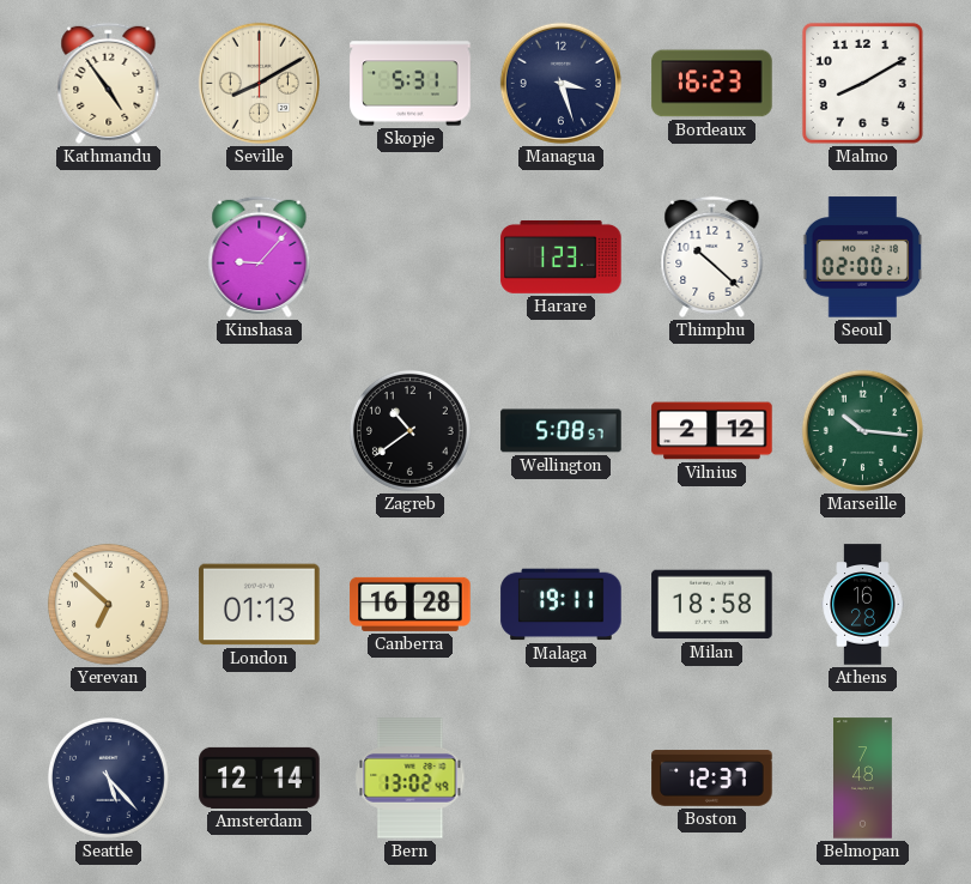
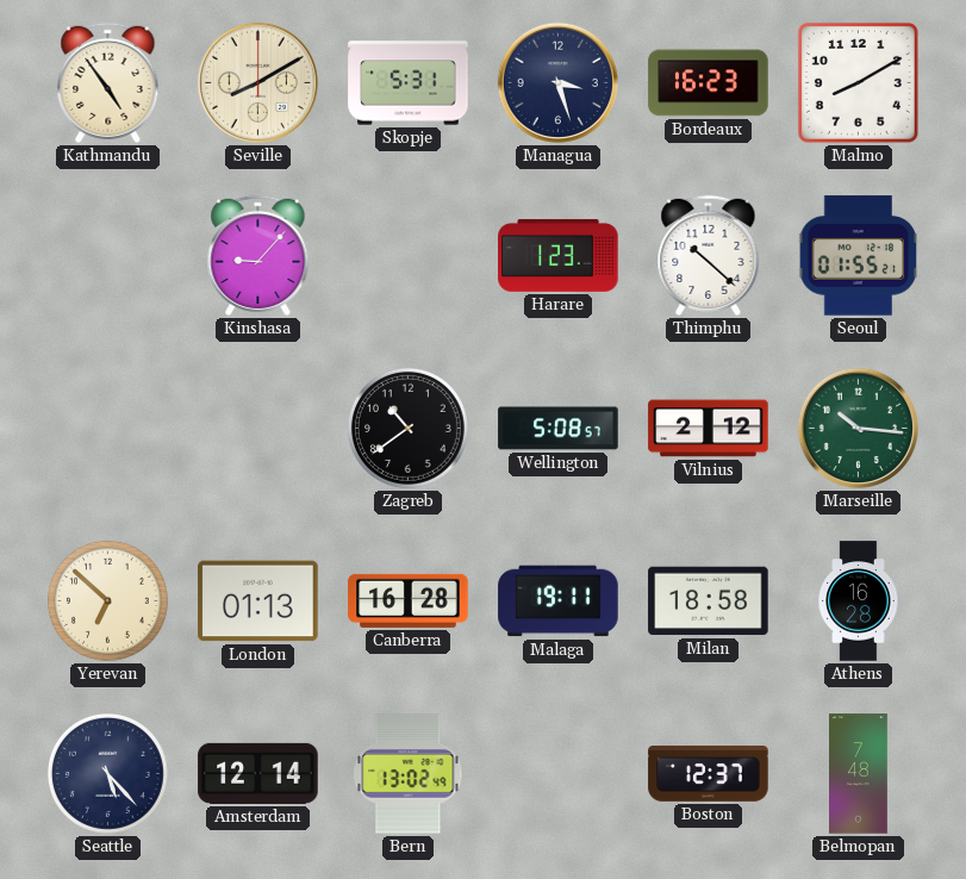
Seoul: 02:00 -> 01:55 (859, 256)
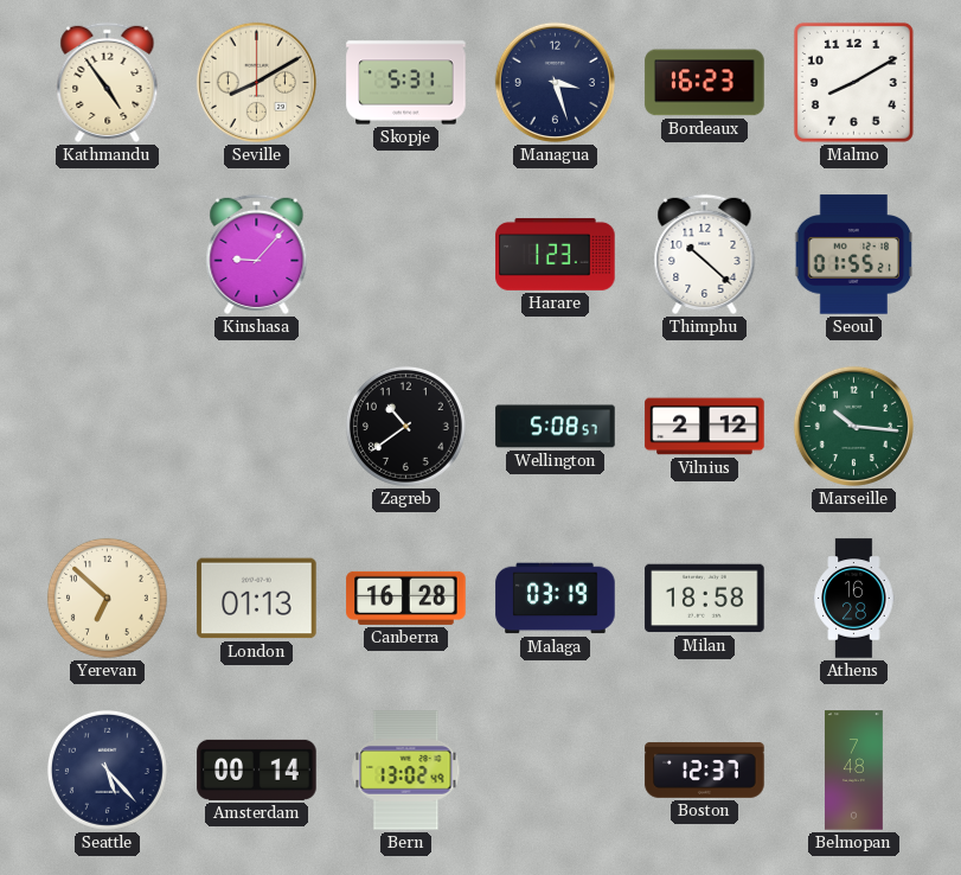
Malaga: 19:11 -> 03:19 (556, 599)
Amsterdam: 12:14 -> 00:14 (257, 769)
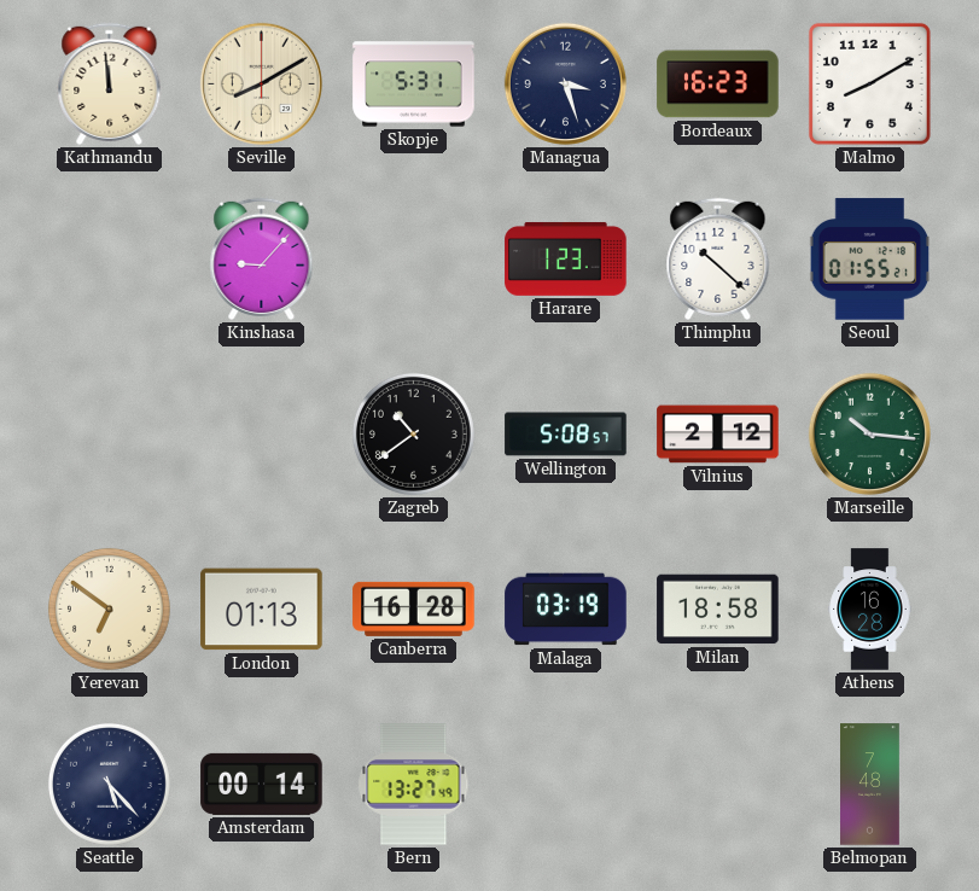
Kathmandu: 4:54 -> 11:59 (110, 83)
Yerevan: 6:52 -> 6:51 (109, 608)
Bern: 13:02 -> 13:27 (414, 785)
Boston: 12:37 -> none (705, 771)
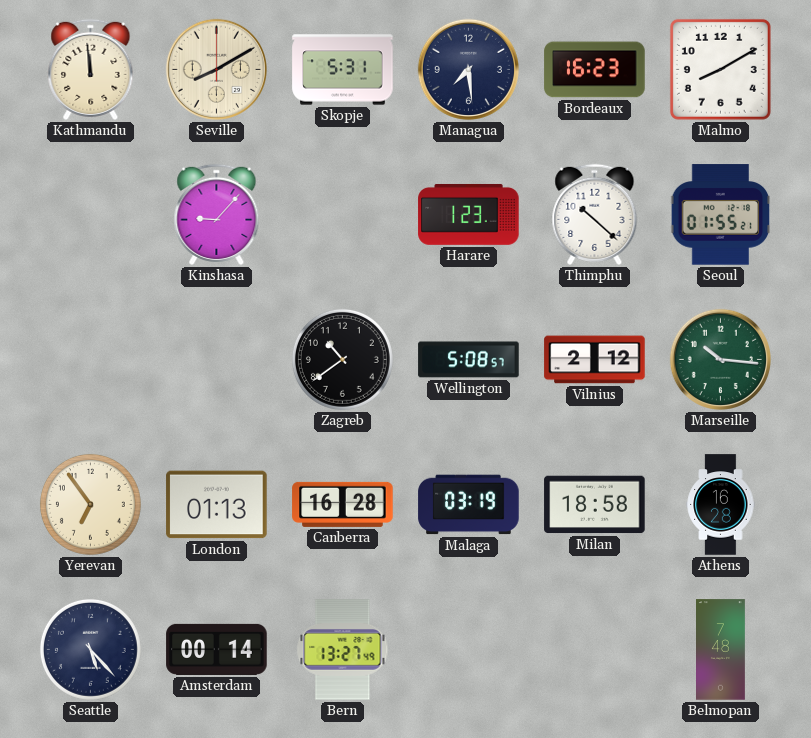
Managua: 3:27 -> 7:29 (468, 69)
Yerevan: 6:51 -> 6:54 (90, 504)
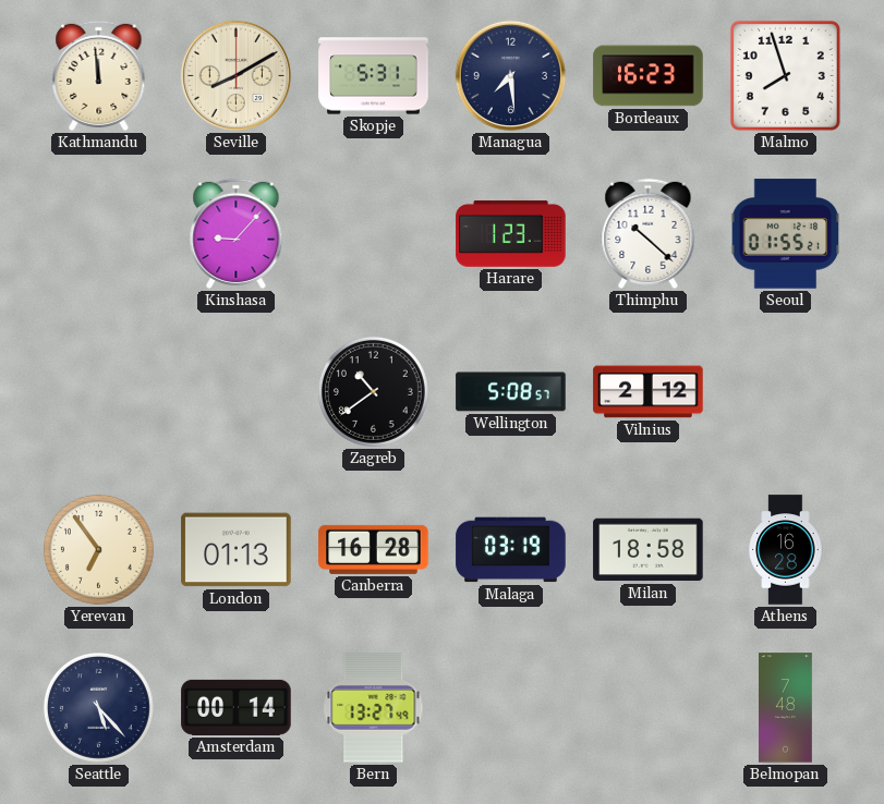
Malmo: 8:10 -> 7:57 (785, 75)
Marseille: 10:16 -> none (720, 359)
